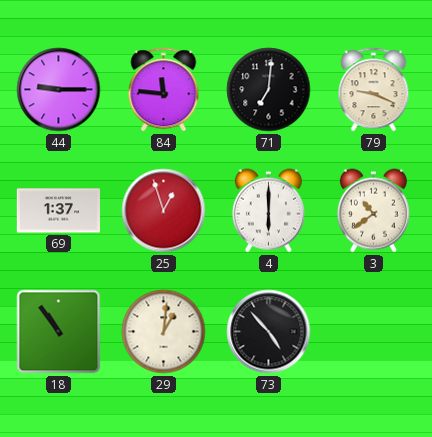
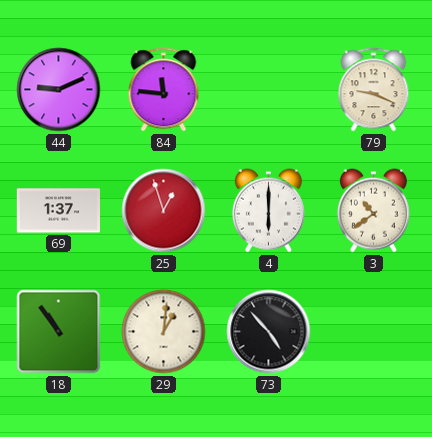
44: 9:15 -> 9:11 (59, 90)
71: 7:01 -> none (269, 90)
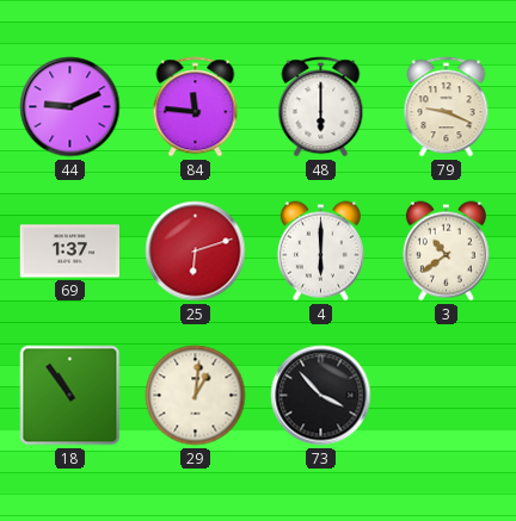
48: none -> 6:00 (321, 107)
25: 12:57 -> 6:12 (196, 252)
73: 4:53 -> 3:53 (321, 396)
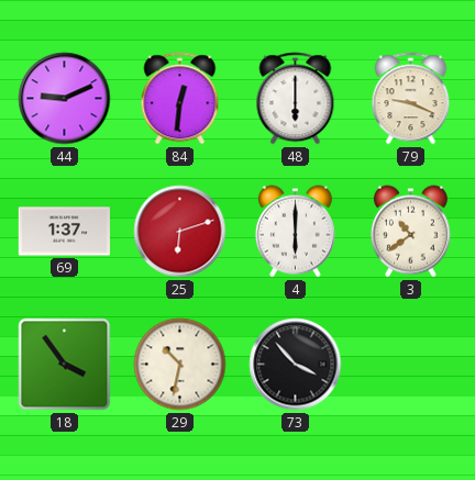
84: 11:46 -> 12:31 (180, 99)
18: 10:54 -> 3:54 (65, 365)
29: 1:01 -> 10:32 (180, 365)
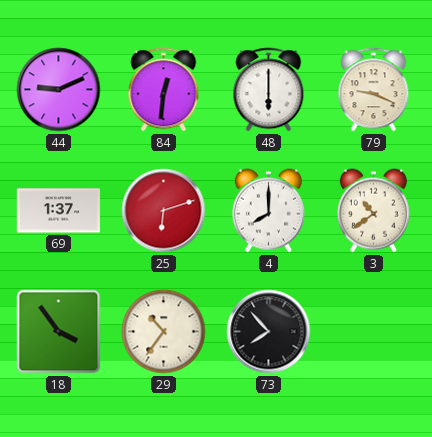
4: 6:00 -> 8:00 (268, 211)
29: 10:32 -> 10:36 (164, 332)
73: 3:53 -> 7:53 (269, 332)
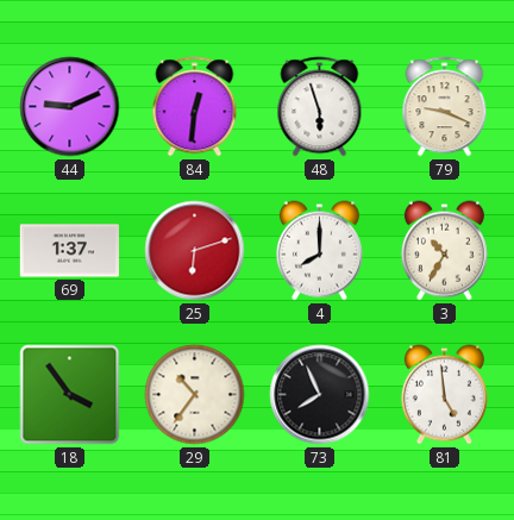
48: 6:00 -> 5:57 (320, 107)
3: 10:39 -> 10:35 (444, 251)
73: 7:53 -> 7:56 (320, 395)
81: none -> 4:59 (444, 395)
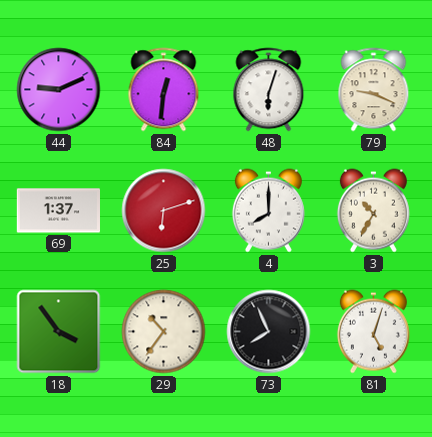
48: 5:57 -> 6:03 (269, 90)
81: 4:59 -> 5:03 (373, 332)
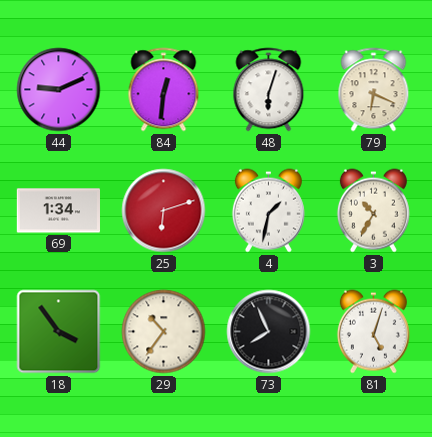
79: 9:19 -> 6:19 (374, 90)
69: 1:37 -> 1:34 (58, 211)
4: 8:00 -> 1:32 (268, 211)
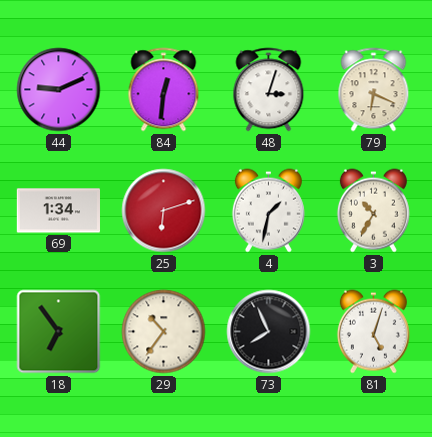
48: 6:03 -> 3:03 (269, 90)
18: 3:54 -> 6:54 (59, 332)
